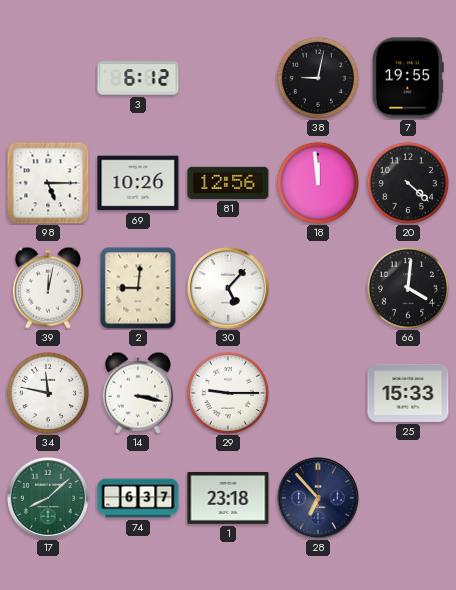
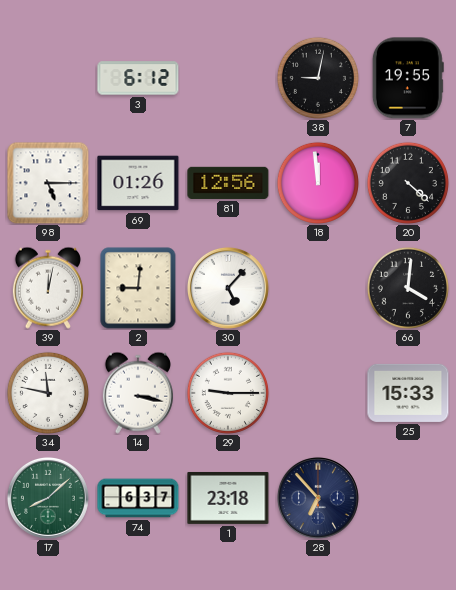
69: 10:26 -> 01:26 (138, 183)
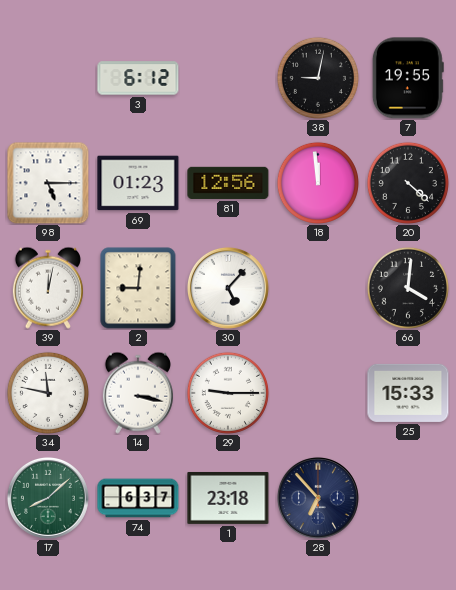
69: 01:26 -> 01:23 (138, 183)
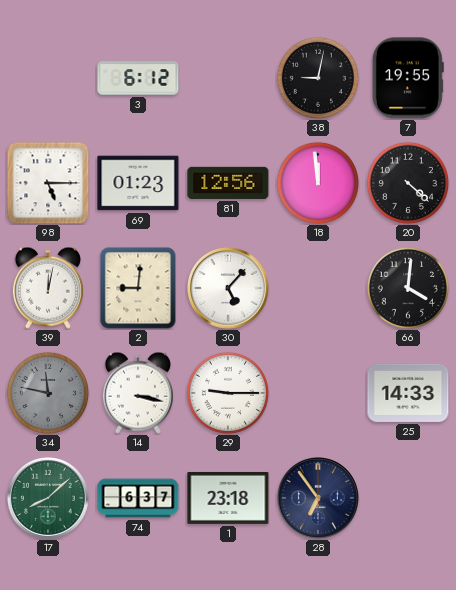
34 dial: white -> grey (48, 393)
25: 15:33 -> 14:33 (408, 393)
28: 6:53 -> 6:54 (318, 498)
